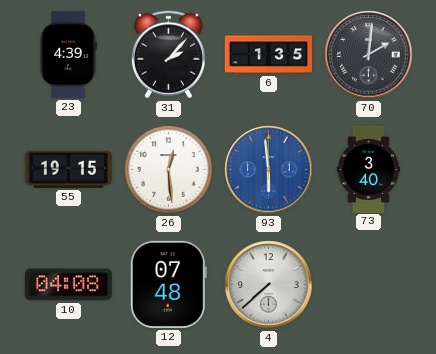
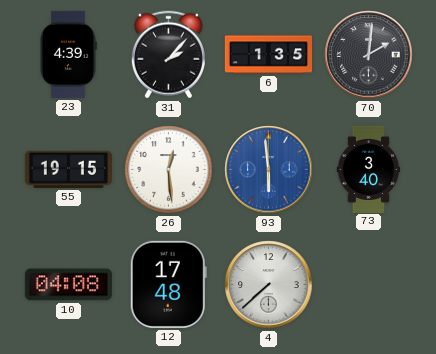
12: 07:48 -> 17:48 (168, 284)
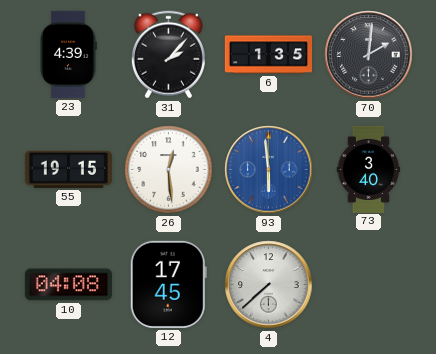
12: 17:48 -> 17:45 (168, 284)
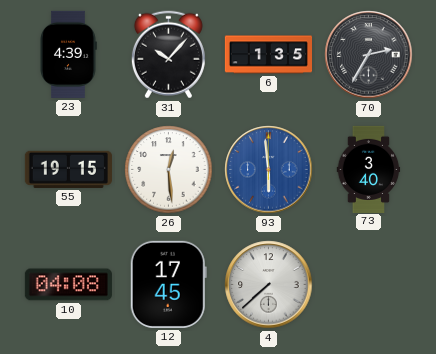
31: 2:07 -> 10:07 (168, 55)
70: 2:01 -> 2:35 (369, 55)
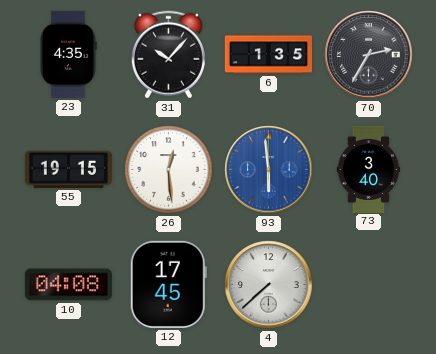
23: 4:39 -> 4:35 (68, 54)
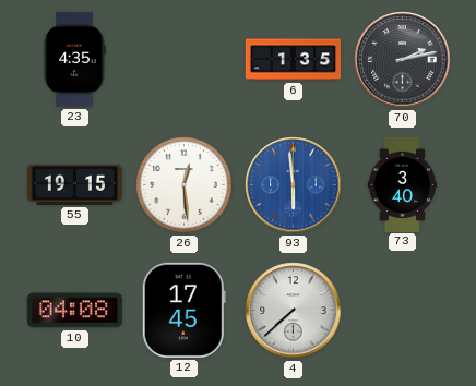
31: 10:07 -> none (168, 55)
70: 2:35 -> 2:13 (403, 60)
